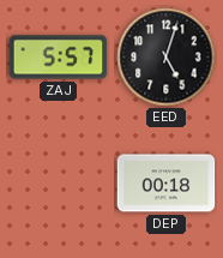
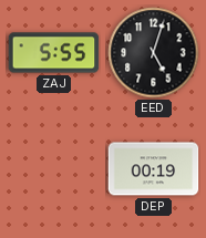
ZAJ: 5:57 -> 5:55 (54, 53)
DEP: 00:18 -> 00:19 (154, 169)
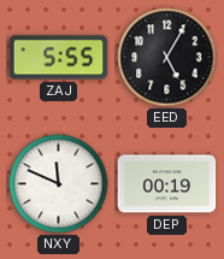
EED: 5:03 -> 5:05 (167, 58)
NXY: none -> 11:49 (59, 184)
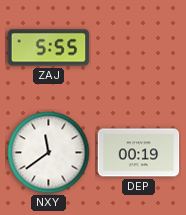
EED: 5:05 -> none (167, 58)
NXY: 11:49 -> 11:39 (49, 153)
